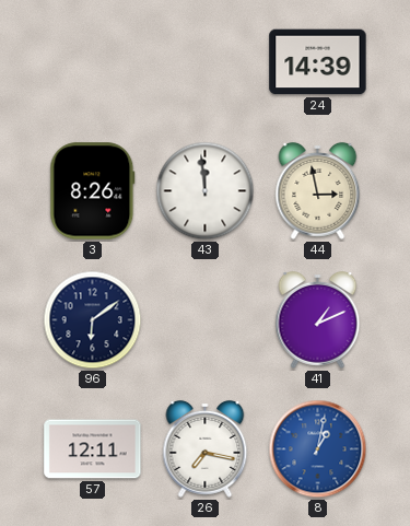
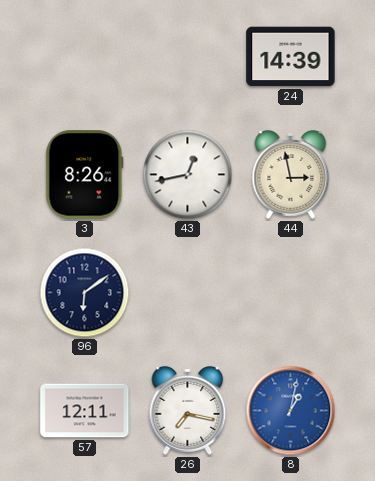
43: 11:59 -> 12:43 (188, 175)
41: 1:11 -> none (318, 319)
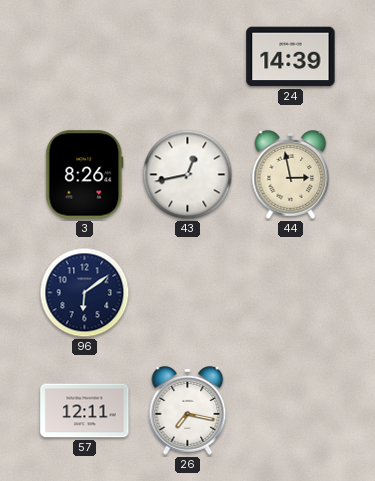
8: 1:02 -> none (291, 411)
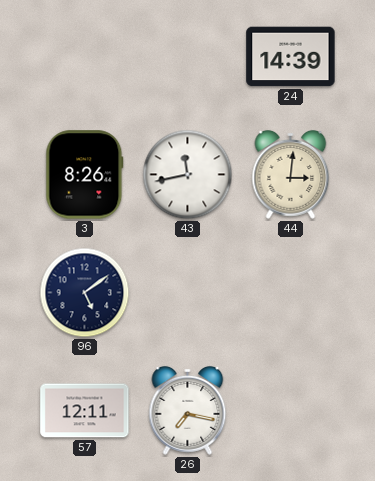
43: 12:43 -> 11:43 (188, 175)
44: 2:58 -> 3:01 (291, 174)
96: 6:09 -> 5:09 (85, 293)
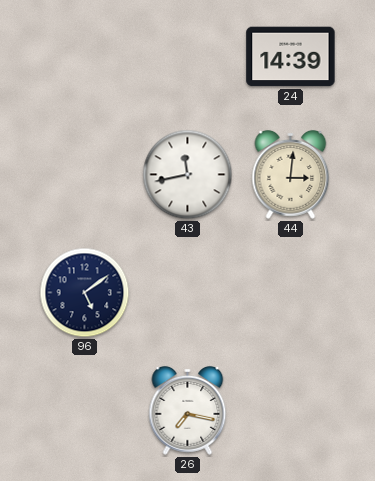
3: 8:26 -> none (85, 175)
57: 12:11 -> none (85, 411)
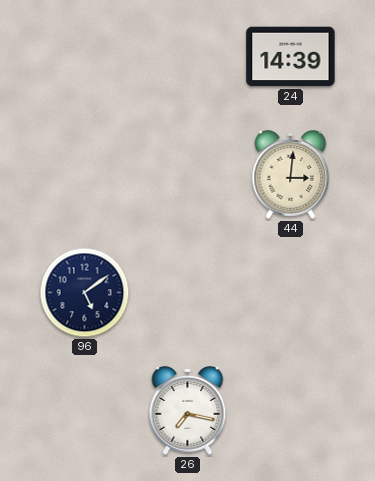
43: 11:43 -> none (188, 175)
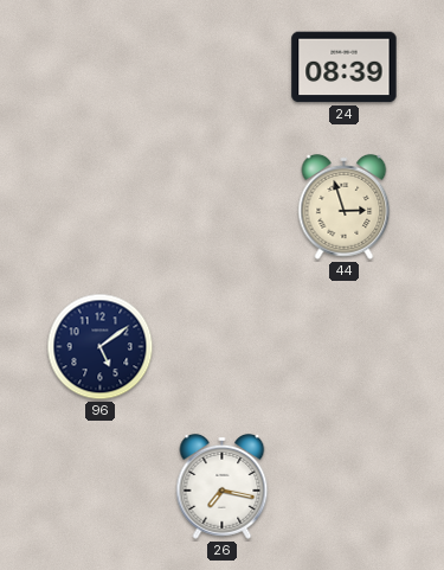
24: 14:39 -> 08:39 (345, 68)
44: 3:01 -> 2:57 (345, 206)
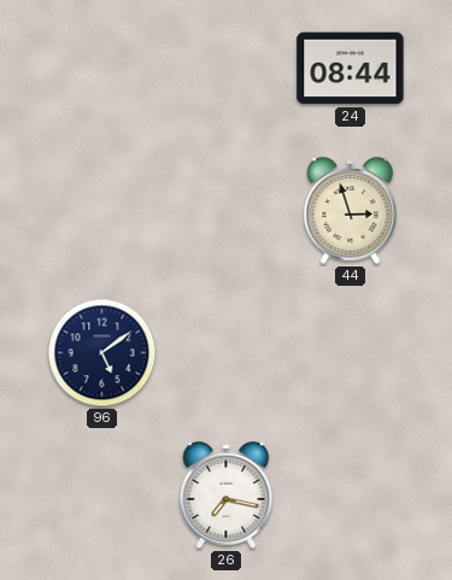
24: 08:39 -> 08:44 (351, 69)
